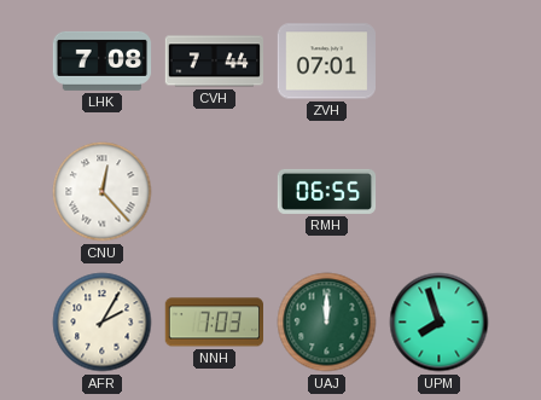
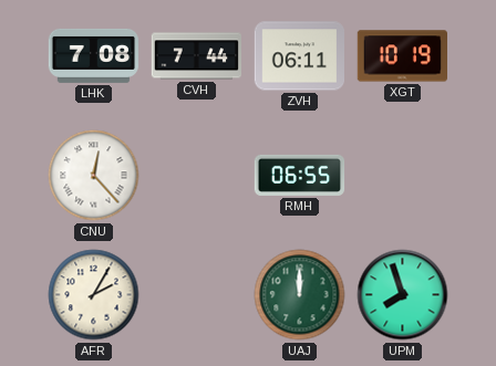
ZVH: 07:01 -> 06:11 (300, 56)
XGT: none -> 10:19 (402, 56)
NNH: 7:03 -> none (214, 323)
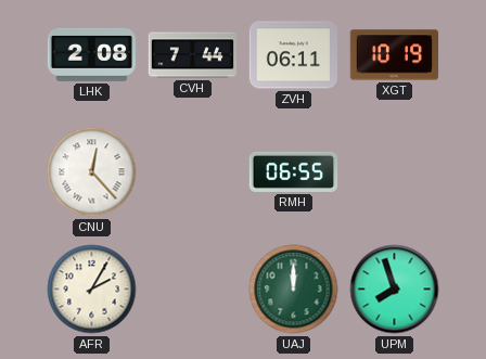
LHK: 7:08 -> 2:08 (92, 54)
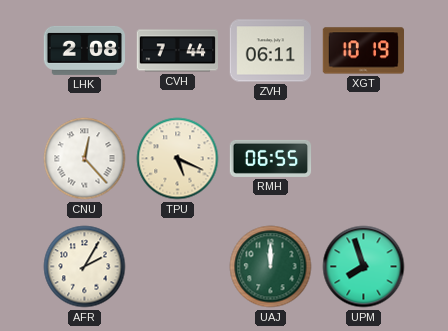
TPU: none -> 5:19 (178, 159)
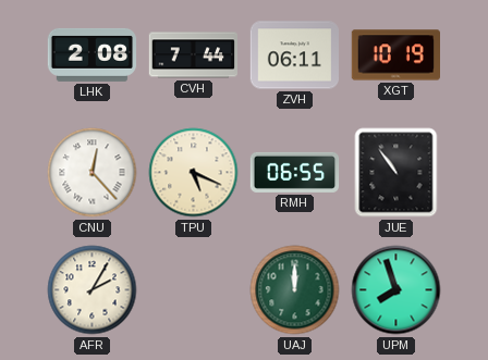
JUE: none -> 10:54 (396, 173)
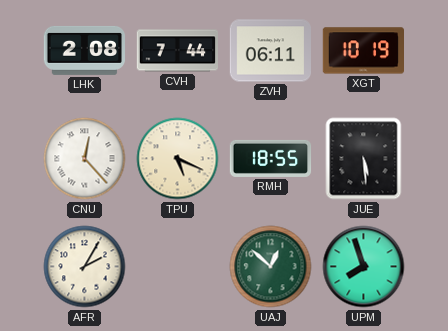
RMH: 06:55 -> 18:55 (271, 158)
JUE: 10:54 -> 5:29 (364, 159)
UAJ: 12:00 -> 12:52 (271, 267)
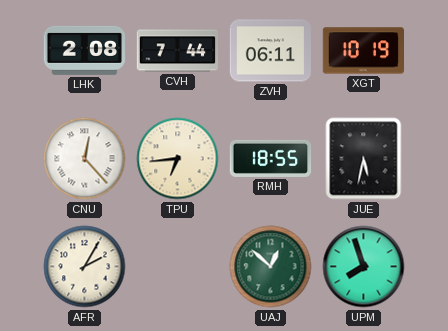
TPU: 5:19 -> 6:44 (178, 159)
JUE: 5:29 -> 5:32 (364, 159)
